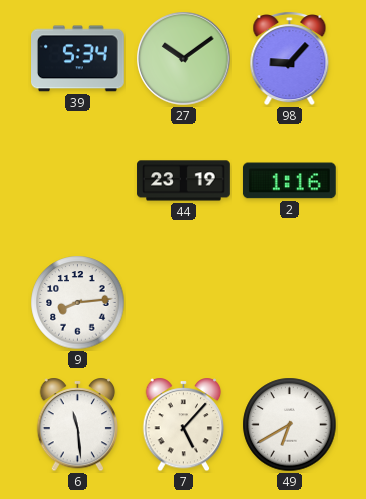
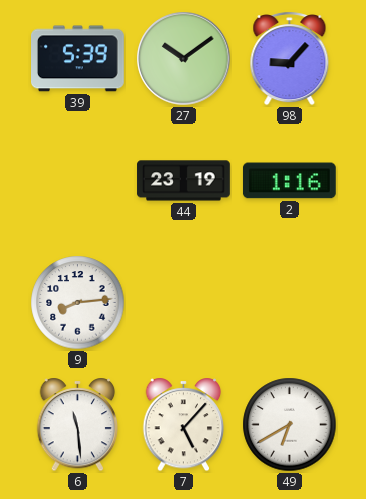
39: 5:34 -> 5:39 (78, 59)
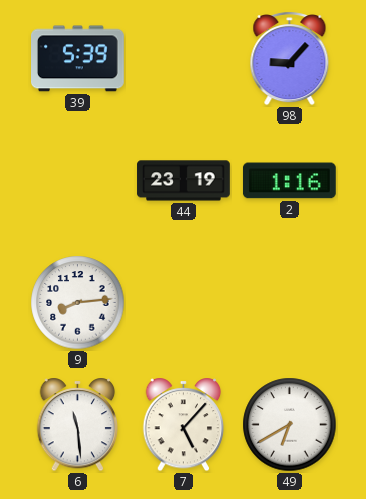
27: 10:09 -> none (184, 59)
